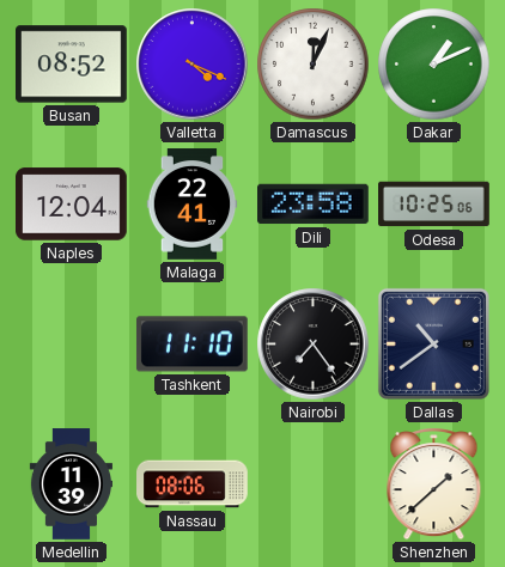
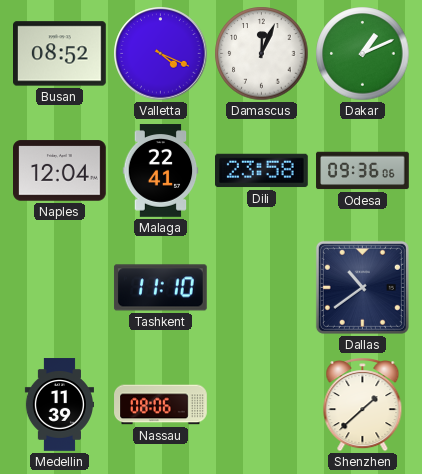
Odesa: 10:25 -> 09:36 (363, 171)
Nairobi: 7:24 -> none (314, 345)
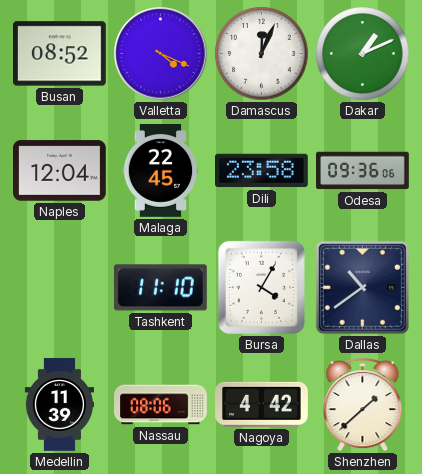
Malaga: 22:41 -> 22:45 (161, 171)
Bursa: none -> 4:05 (261, 287)
Nagoya: none -> 4:42 (262, 404)
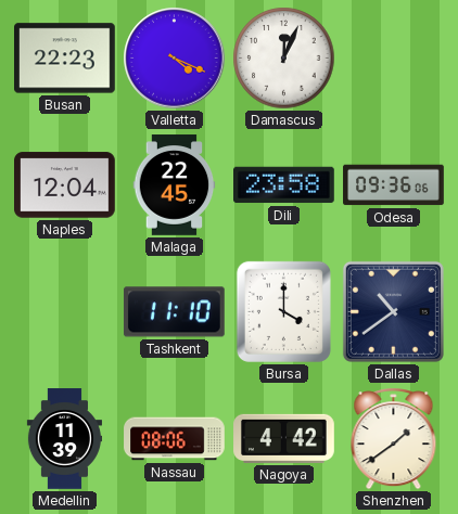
Busan: 08:52 -> 22:23 (65, 59)
Dakar: 1:11 -> none (363, 54)
Bursa: 4:05 -> 4:00 (283, 311)
Shenzhen: 1:38 -> 1:39 (394, 439)
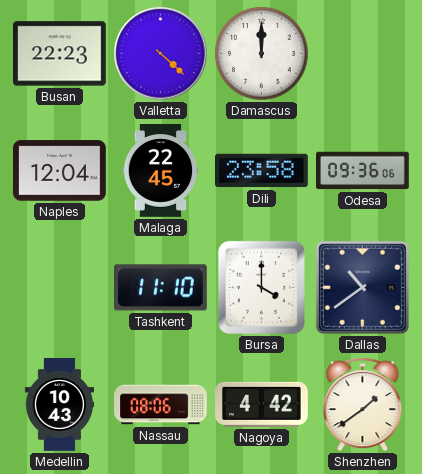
Valletta: 4:19 -> 4:22 (161, 54)
Damascus: 12:04 -> 12:00 (262, 54)
Medellin: 11:39 -> 10:43 (59, 405)
